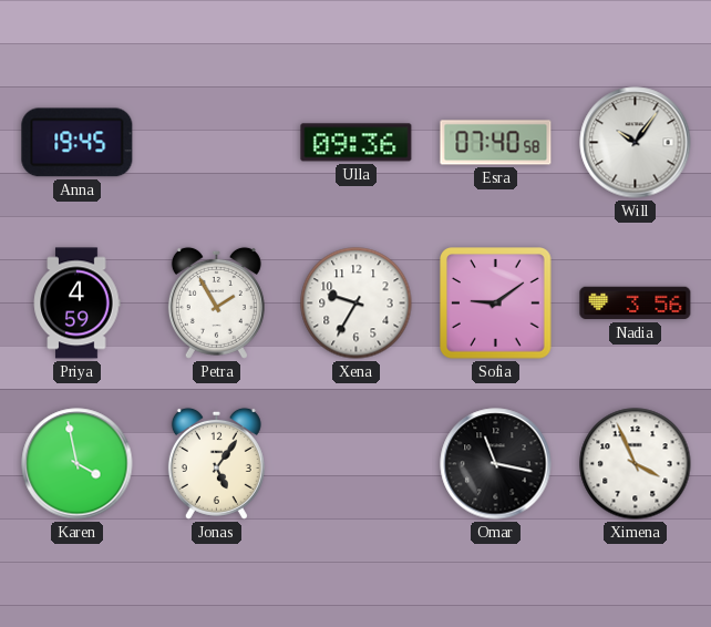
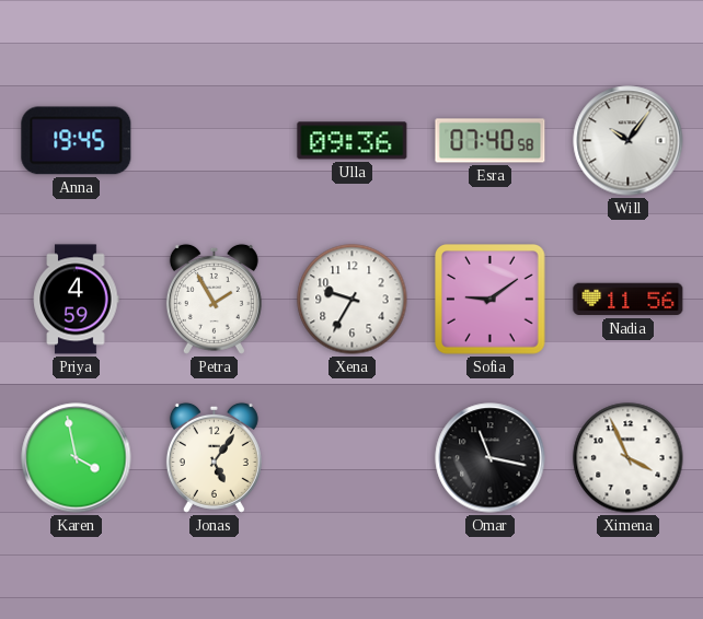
Nadia: 3:56 -> 11:56 (629, 300)
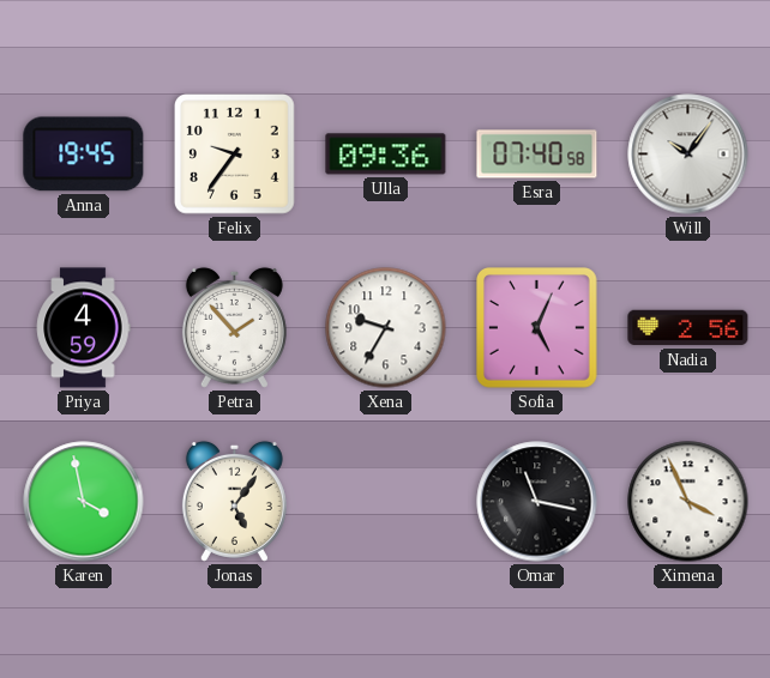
Felix: none -> 9:36 (235, 155)
Petra: 1:55 -> 1:53 (234, 327)
Sofia: 9:09 -> 5:04 (537, 328)
Nadia: 11:56 -> 2:56 (688, 328)
